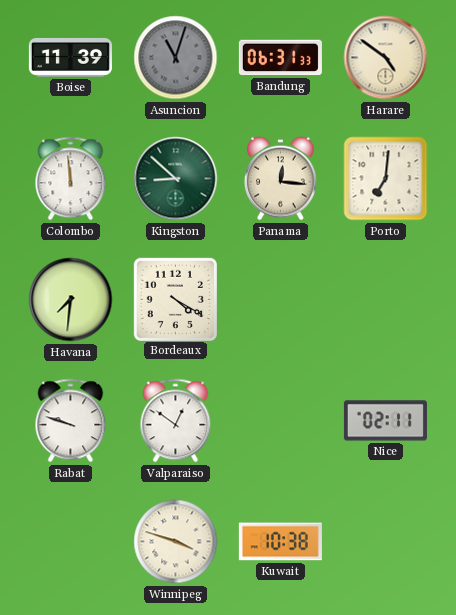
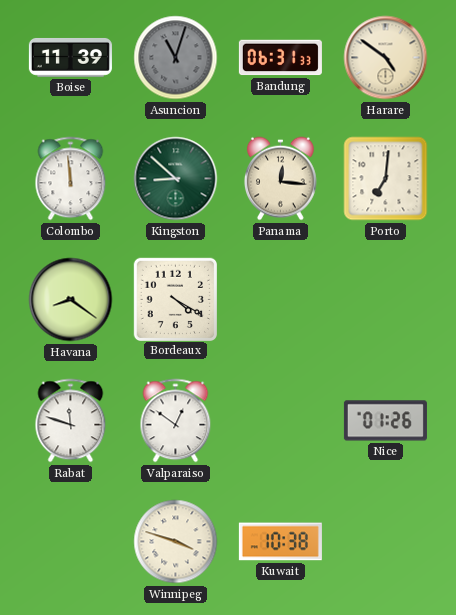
Havana: 7:31 -> 8:21 (71, 300)
Rabat: 9:48 -> 11:48 (71, 421)
Nice: 02:11 -> 01:26 (385, 421)
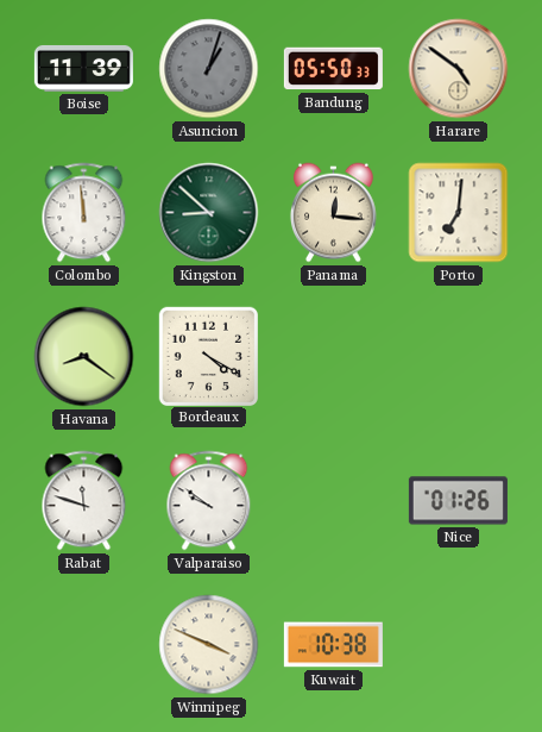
Asuncion: 11:03 -> 1:03 (209, 69)
Bandung: 06:31 -> 05:50 (333, 69)
Valparaiso: 12:51 -> 9:51 (209, 501)
Winnipeg: 3:48 -> 3:49 (209, 645)
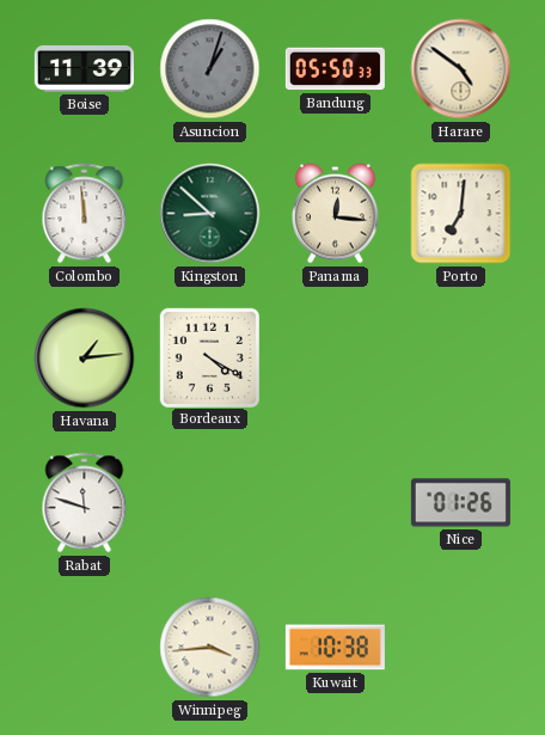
Havana: 8:21 -> 1:14 (85, 359)
Valparaiso: 9:51 -> none (209, 501)
Winnipeg: 3:49 -> 3:44 (210, 648)
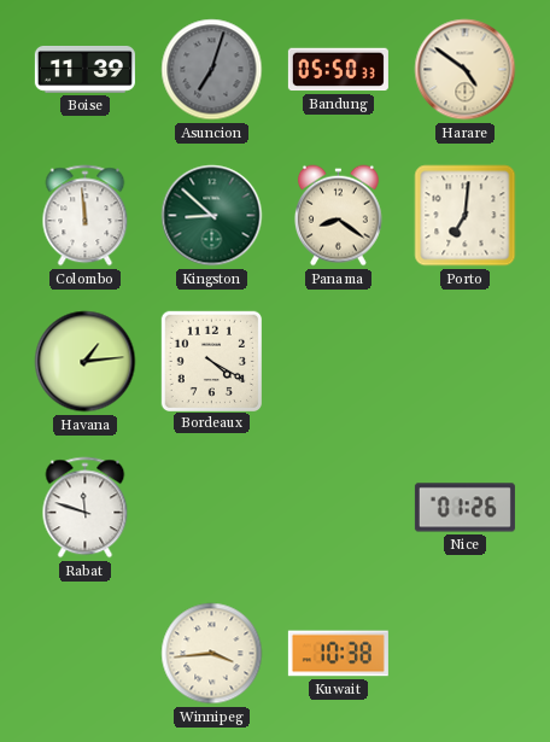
Asuncion: 1:03 -> 7:03 (212, 70)
Panama: 12:16 -> 8:21 (339, 216)
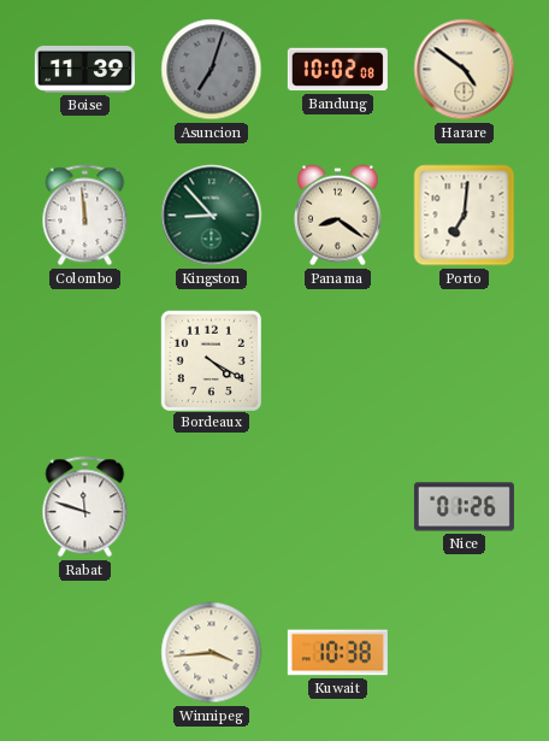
Bandung: 05:50 -> 10:02 (337, 70)
Kingston: 8:52 -> 8:53 (212, 216)
Havana: 1:14 -> none (86, 362)
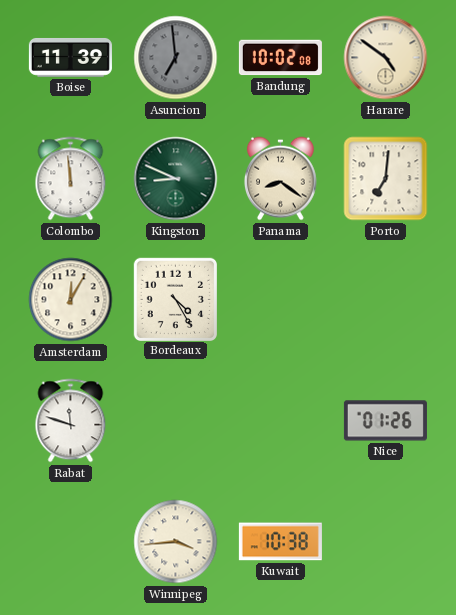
Asuncion: 7:03 -> 6:59 (176, 58)
Kingston: 8:53 -> 8:49 (176, 179)
Amsterdam: none -> 12:05 (71, 300)
Bordeaux: 4:20 -> 4:25 (175, 299)
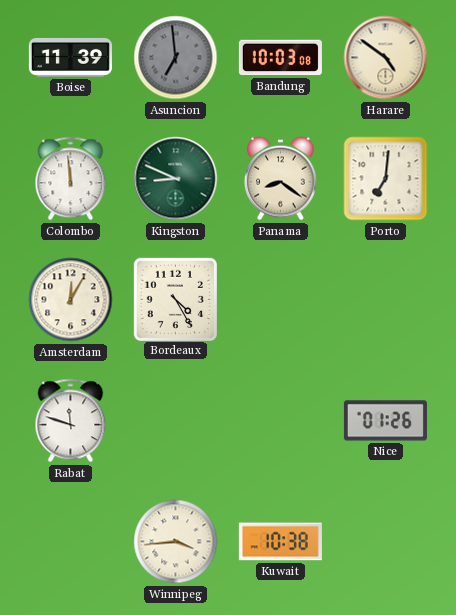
Bandung: 10:02 -> 10:03 (280, 58)
